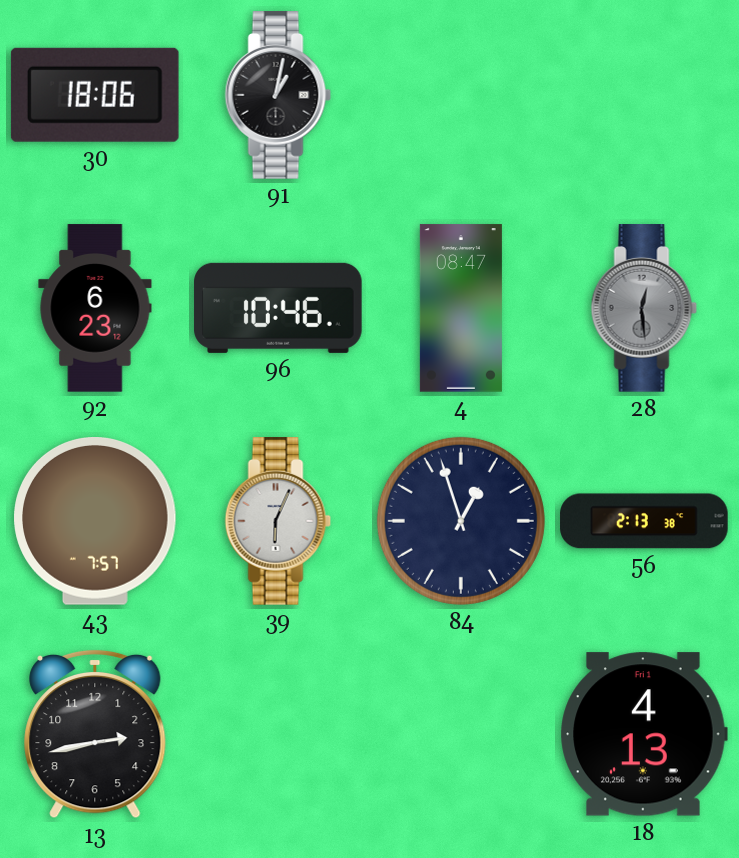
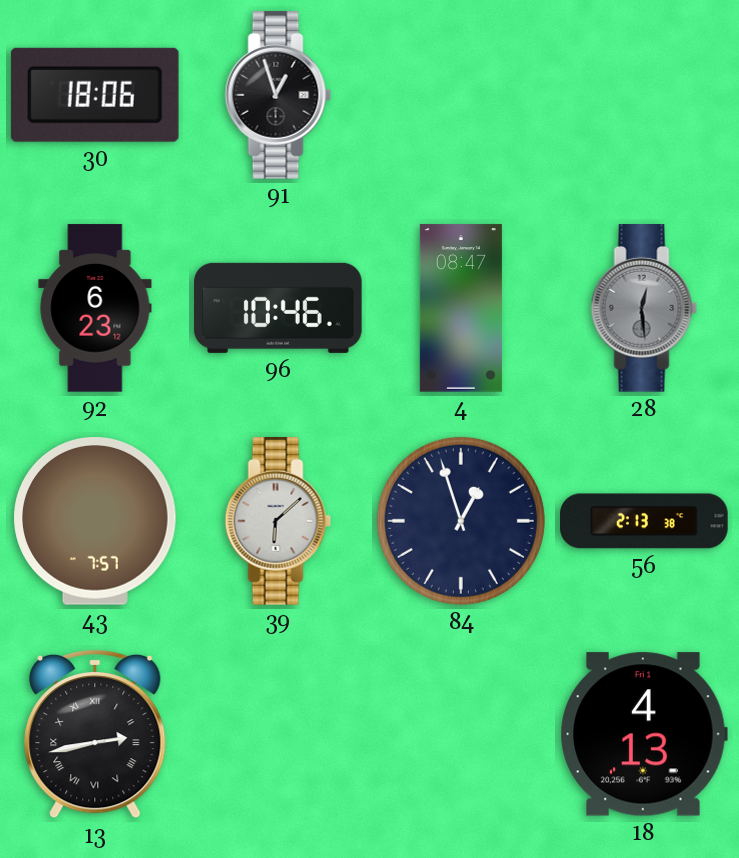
91: 1:02 -> 12:57 (278, 95)
39: 6:04 -> 6:08 (278, 521)
13 numerals: Arabic -> Roman (95, 734)
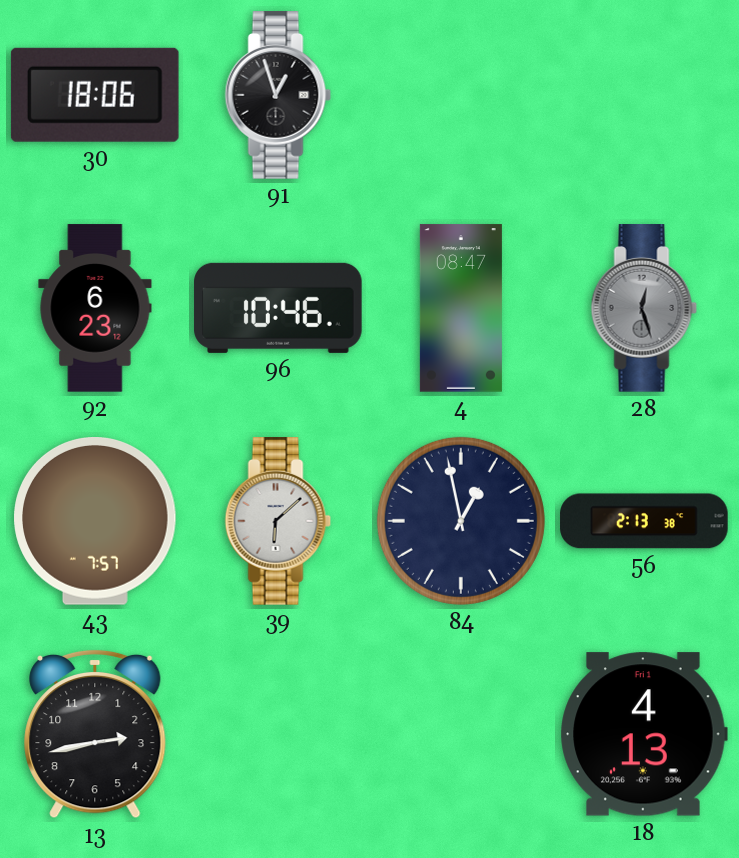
28: 12:29 -> 12:27 (644, 308)
84: 12:57 -> 12:58 (461, 521)
13 numerals: Roman -> Arabic (95, 734)
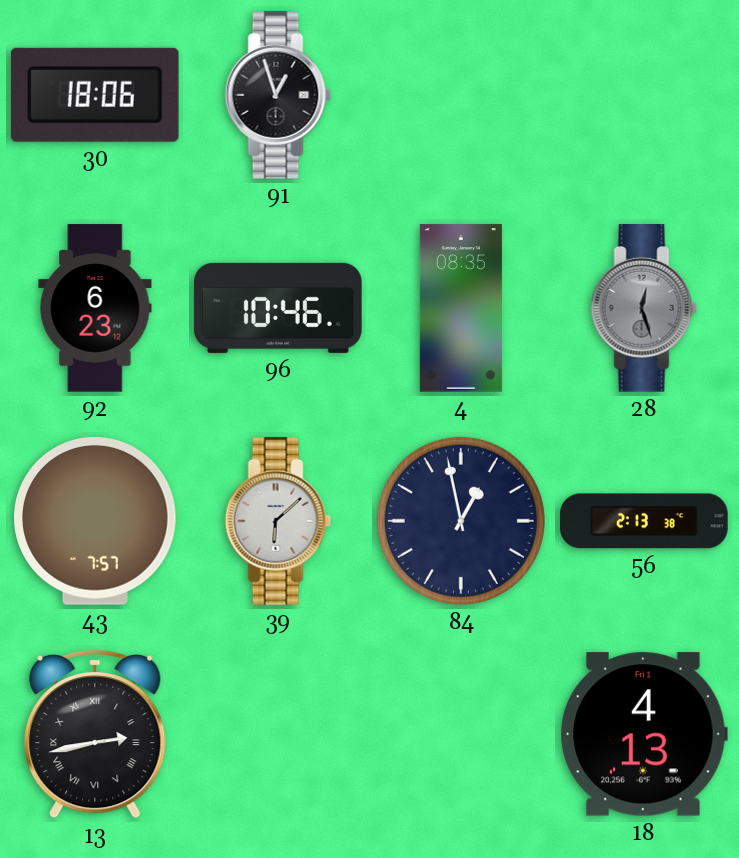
4: 08:47 -> 08:35 (461, 308)
13 numerals: Arabic -> Roman (95, 734)
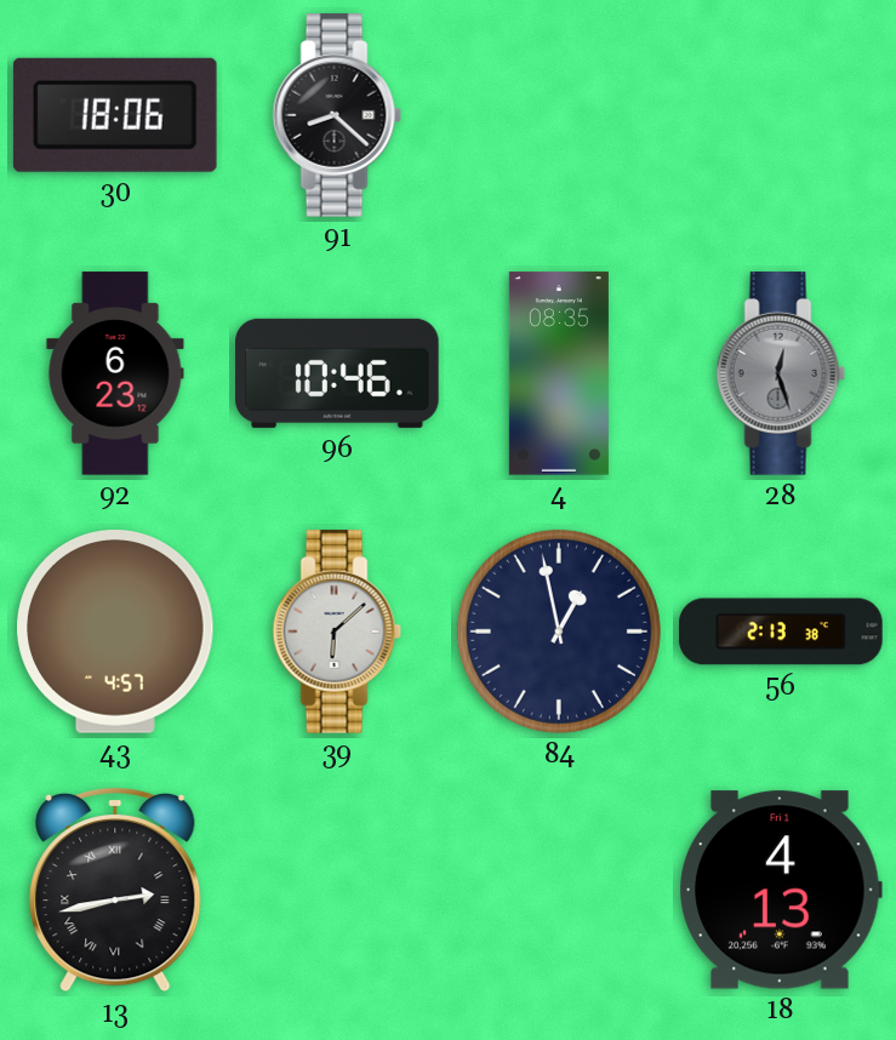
91: 12:57 -> 8:22 (337, 115)
43: 7:57 -> 4:57 (115, 633)
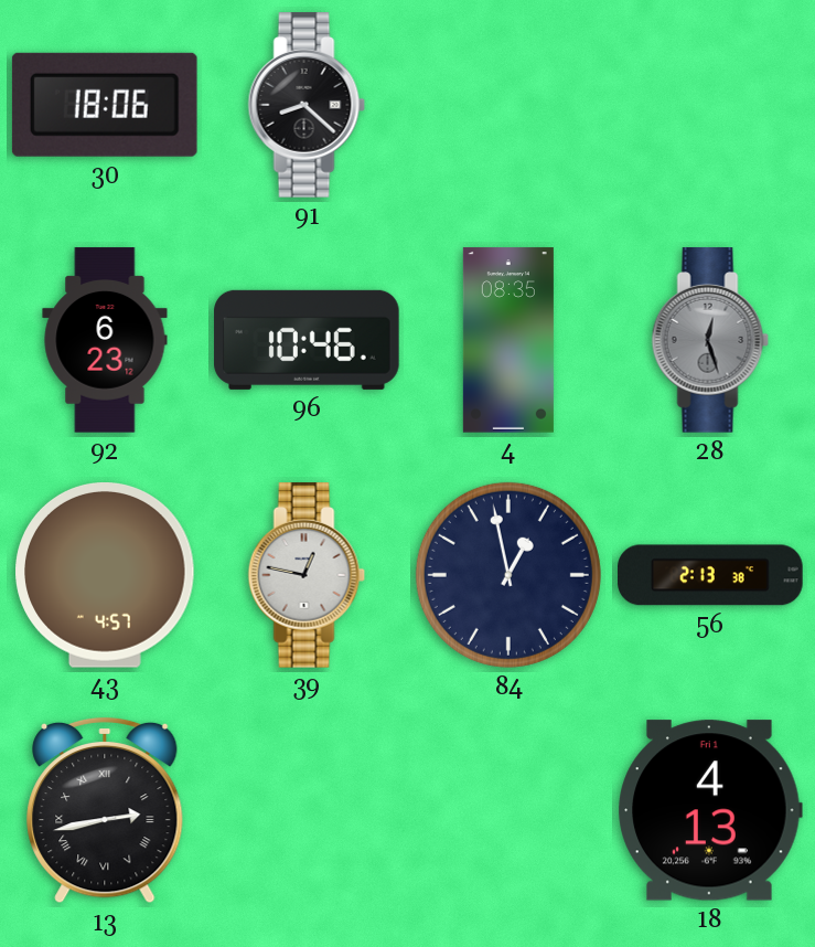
39: 6:08 -> 12:47 (307, 575)
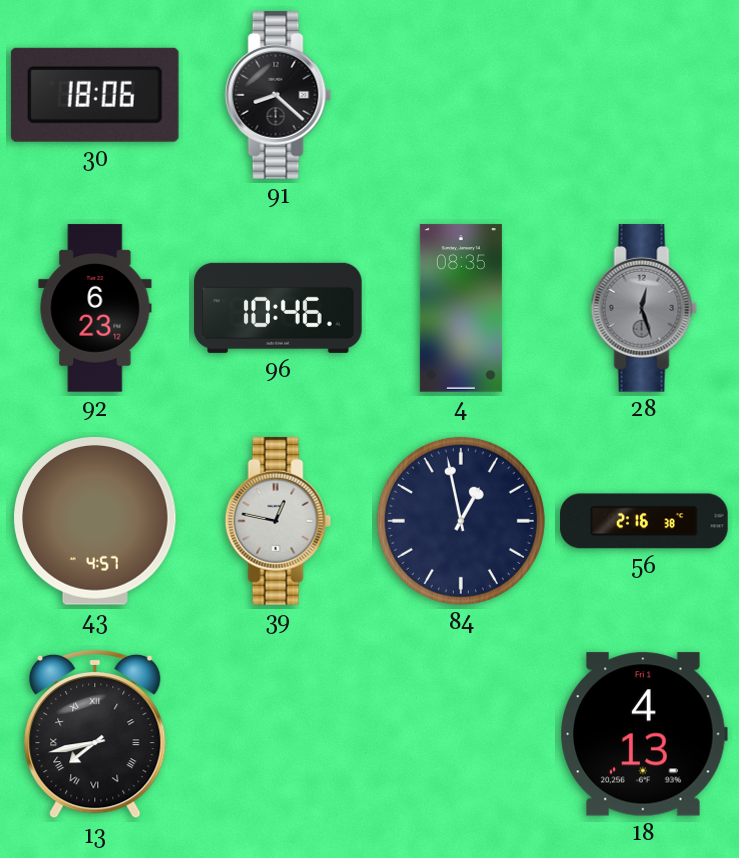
56: 2:13 -> 2:16 (644, 521)
13: 2:43 -> 7:43 (95, 734)
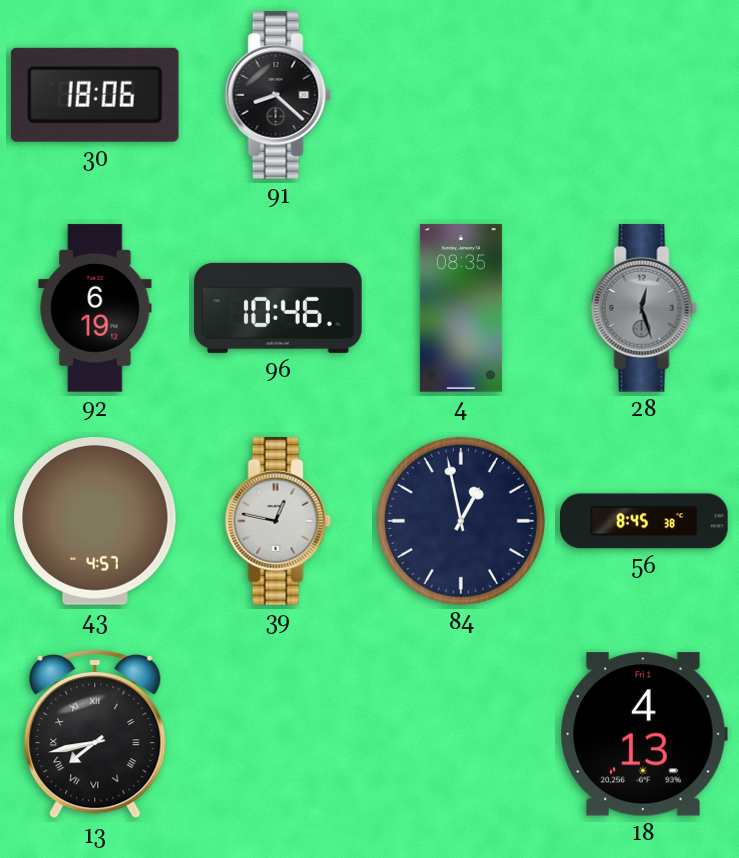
92: 6:23 -> 6:19 (95, 308)
56: 2:16 -> 8:45 (644, 521)
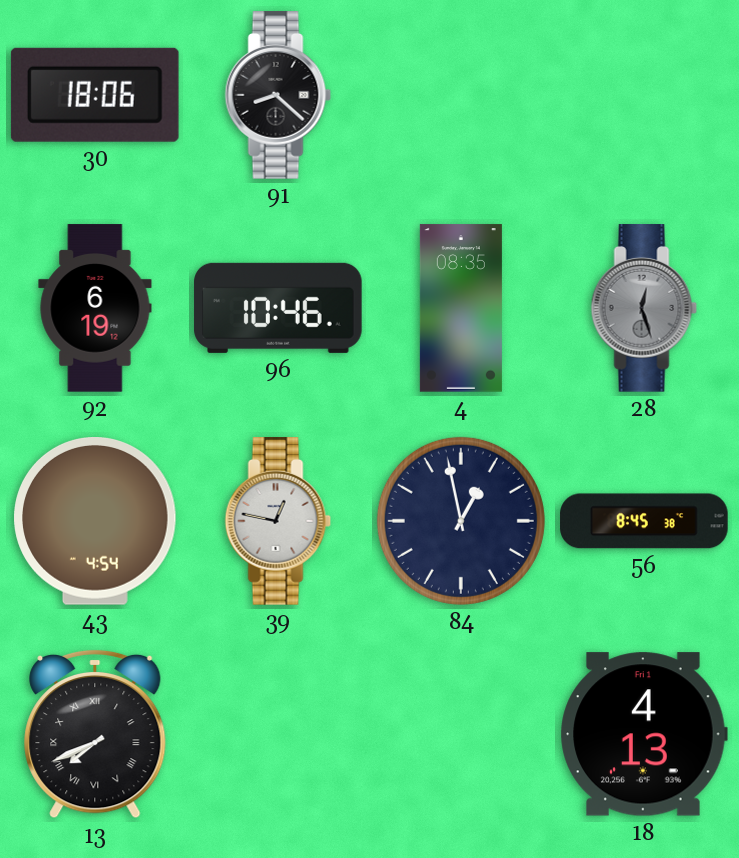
43: 4:57 -> 4:54 (95, 522)
13: 7:43 -> 7:41 (95, 734)
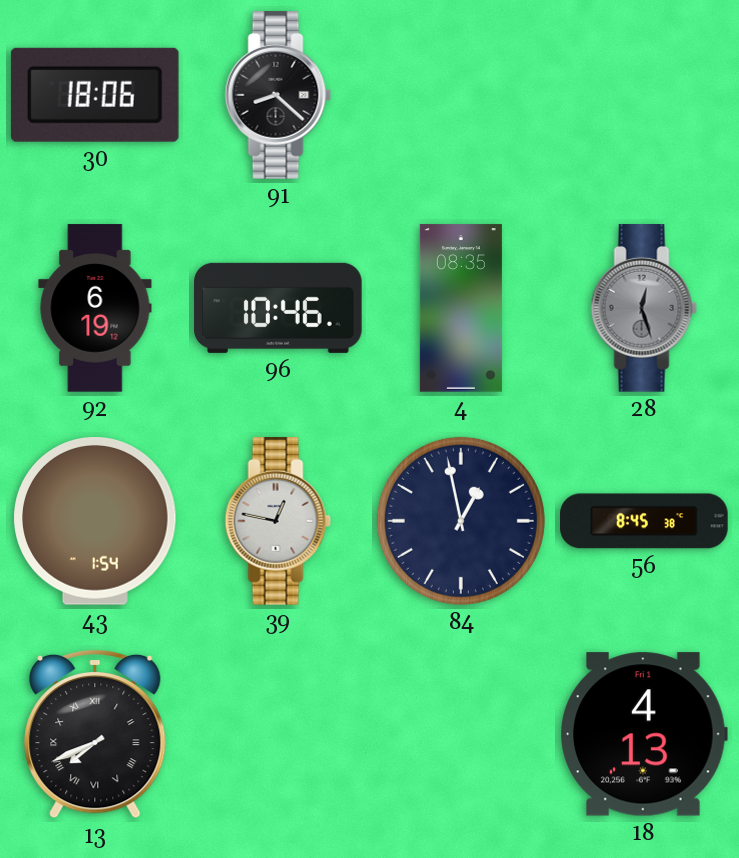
43: 4:54 -> 1:54 (95, 522)
